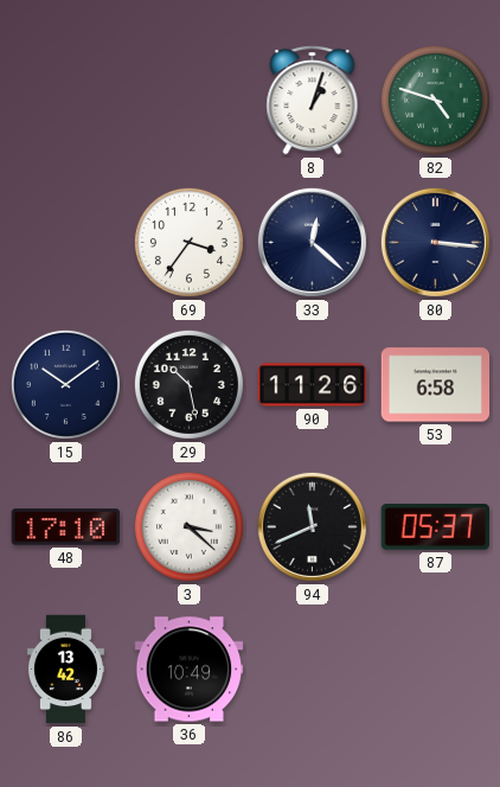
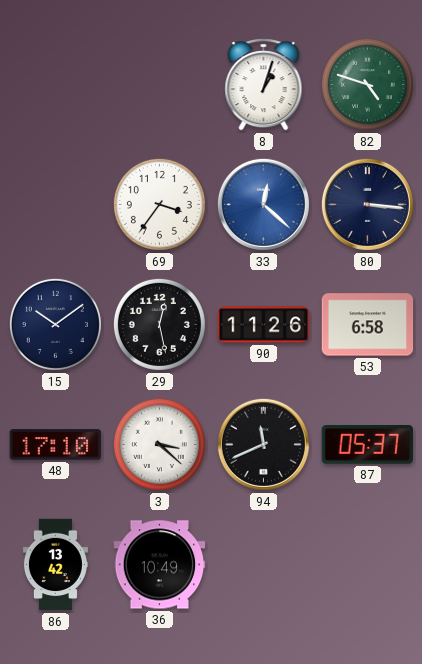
33 dial: navy -> blue (263, 204)
29: 10:28 -> 12:28 (159, 324)
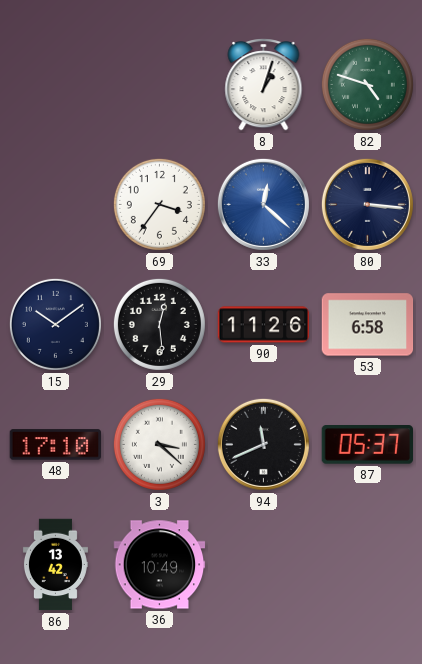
29: 12:28 -> 12:29 (159, 324)
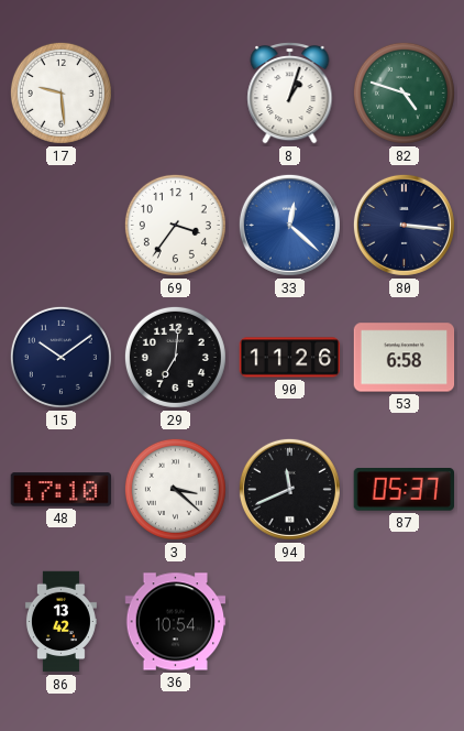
17: none -> 9:29 (60, 92)
29: 12:29 -> 7:01 (175, 357)
36: 10:49 -> 10:54 (176, 622)
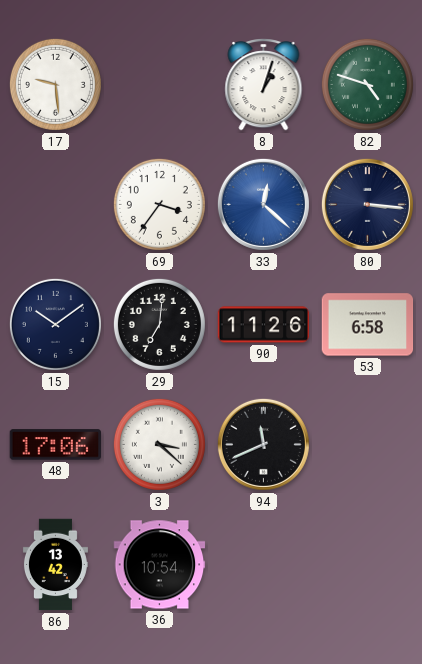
48: 17:10 -> 17:06 (56, 445)
87: 05:37 -> none (404, 490)
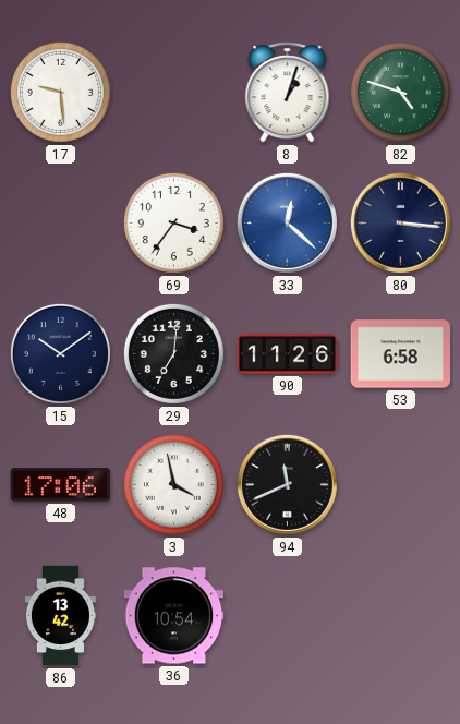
3: 3:22 -> 3:58 (173, 484)
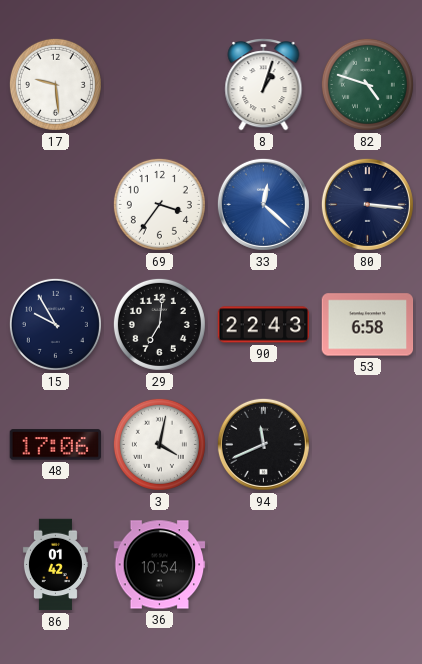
15: 10:09 -> 9:55 (55, 324)
90: 11:26 -> 22:43 (264, 325)
3: 3:58 -> 4:02 (159, 444)
86: 13:42 -> 01:42 (55, 565)
